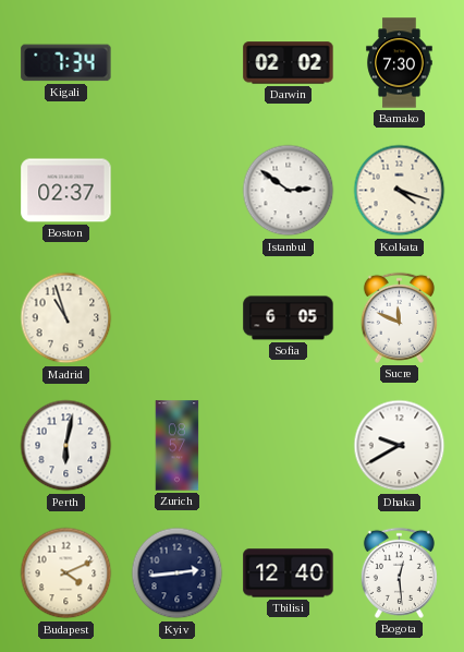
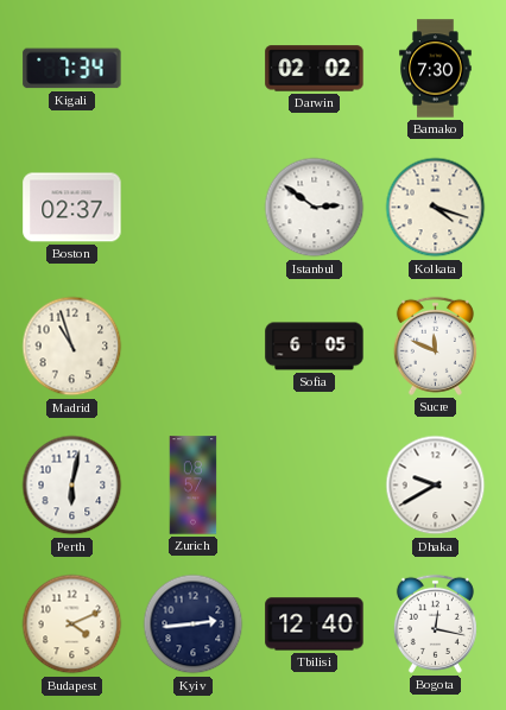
Bogota: 12:29 -> 12:17 (435, 623)
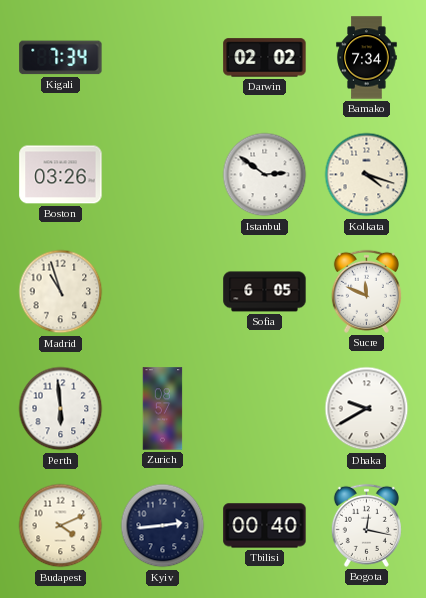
Bamako: 7:30 -> 7:34 (367, 58)
Boston: 02:37 -> 03:26 (61, 175)
Perth: 6:02 -> 5:59 (61, 409)
Tbilisi: 12:40 -> 00:40 (265, 526)
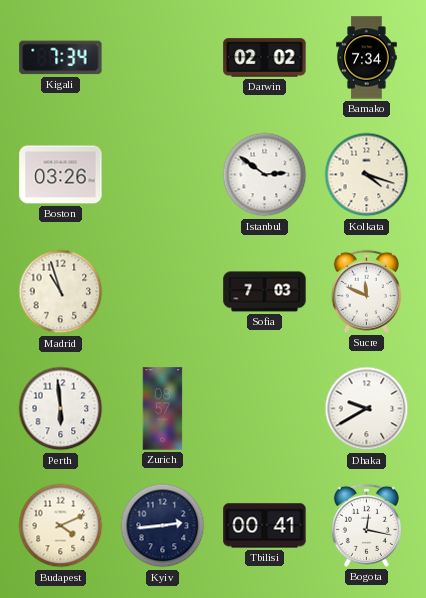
Sofia: 6:05 -> 7:03 (265, 292)
Tbilisi: 00:40 -> 00:41 (265, 526)
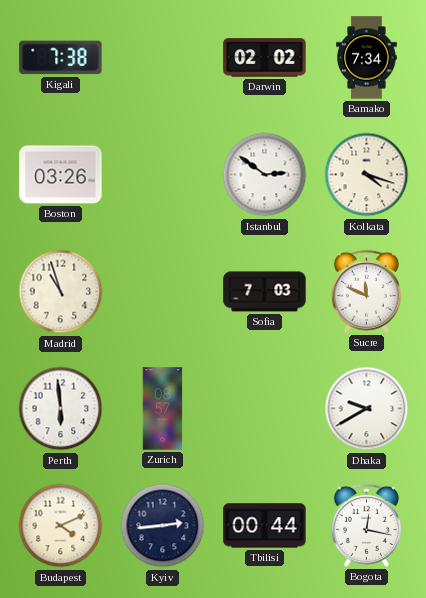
Kigali: 7:34 -> 7:38 (61, 58)
Tbilisi: 00:41 -> 00:44 (265, 526)
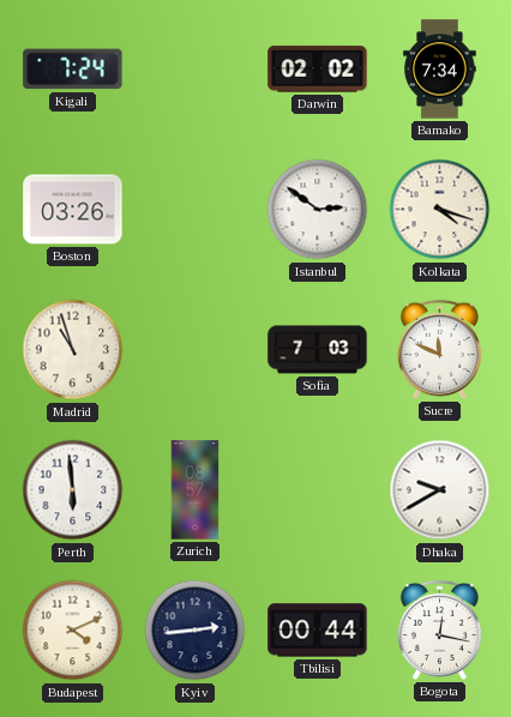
Kigali: 7:38 -> 7:24 (73, 70)
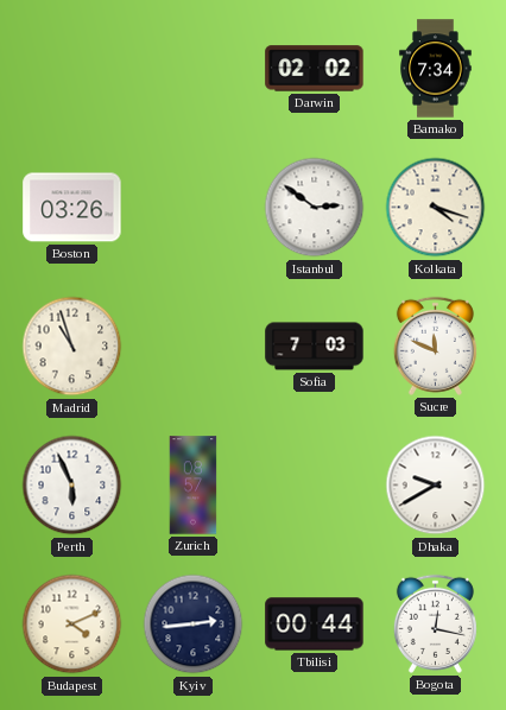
Kigali: 7:24 -> none (73, 70)
Perth: 5:59 -> 5:56 (72, 486)
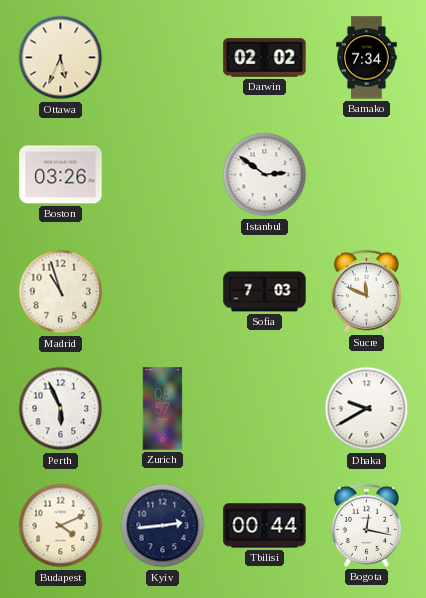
Ottawa: none -> 5:34 (61, 58)
Kolkata: 4:18 -> none (436, 208)
